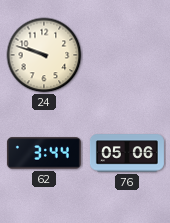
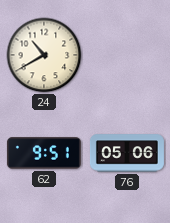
24: 9:48 -> 10:40 (44, 55)
62: 3:44 -> 9:51 (44, 153)
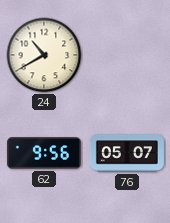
62: 9:51 -> 9:56 (44, 153)
76: 05:06 -> 05:07 (127, 153)
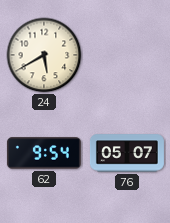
24: 10:40 -> 5:40 (44, 55)
62: 9:56 -> 9:54 (44, 153)
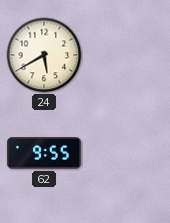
62: 9:54 -> 9:55 (44, 153)
76: 05:07 -> none (127, 153)
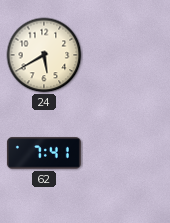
62: 9:55 -> 7:41 (44, 153)
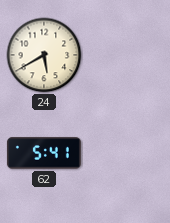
62: 7:41 -> 5:41 (44, 153)
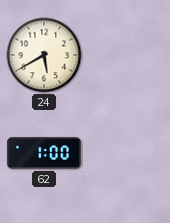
62: 5:41 -> 1:00 (44, 153)
